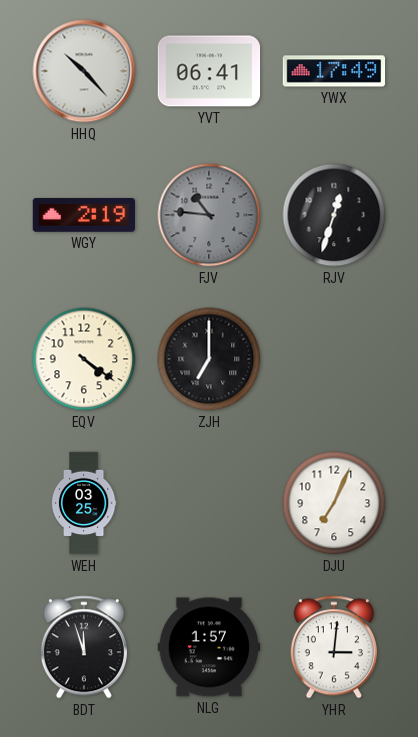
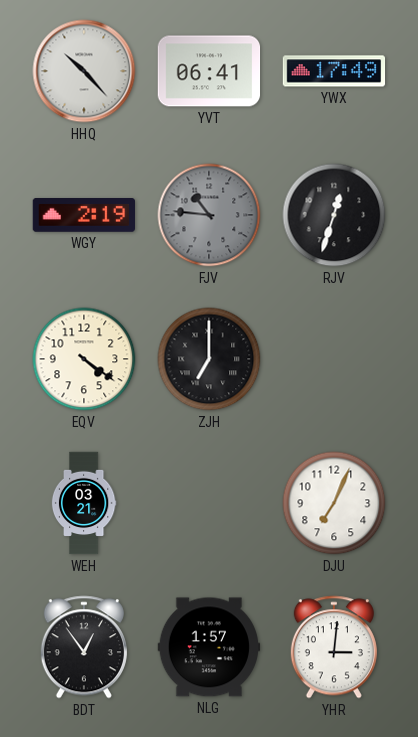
WEH: 03:25 -> 03:21 (84, 503)
BDT: 11:57 -> 12:54 (84, 647)
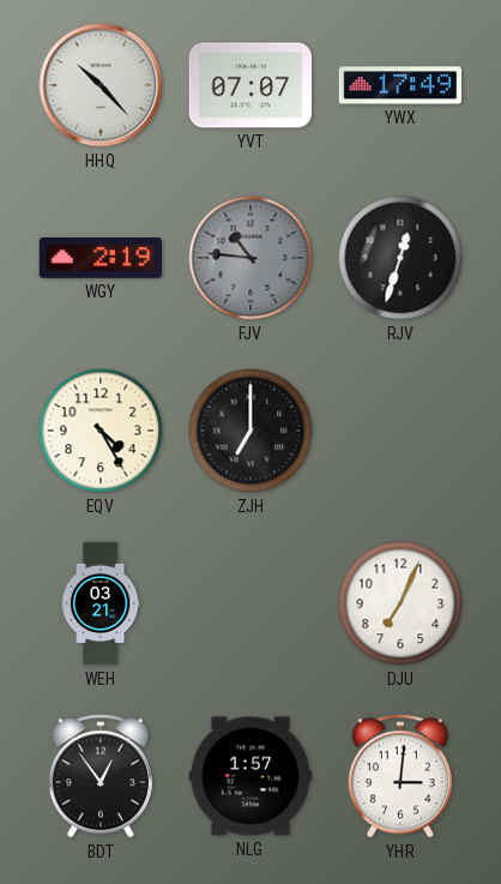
YVT: 06:41 -> 07:07 (251, 85)
EQV: 4:21 -> 4:25 (101, 431)
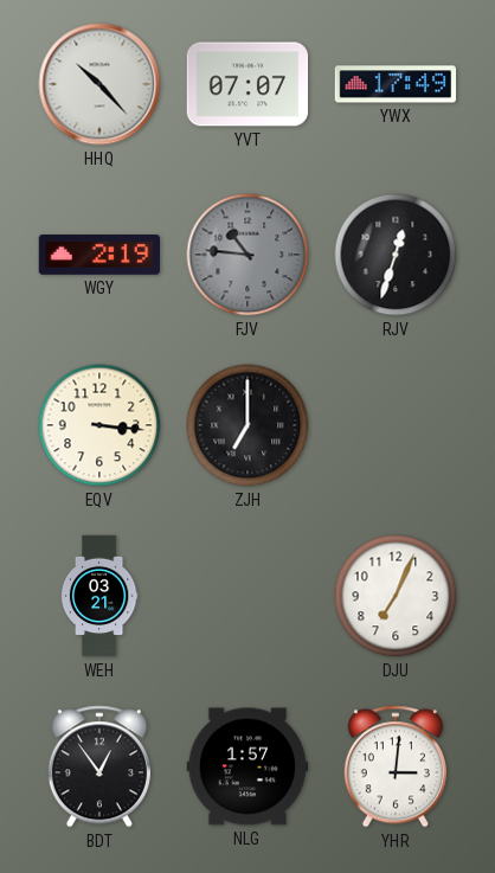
EQV: 4:25 -> 3:16 (99, 425)
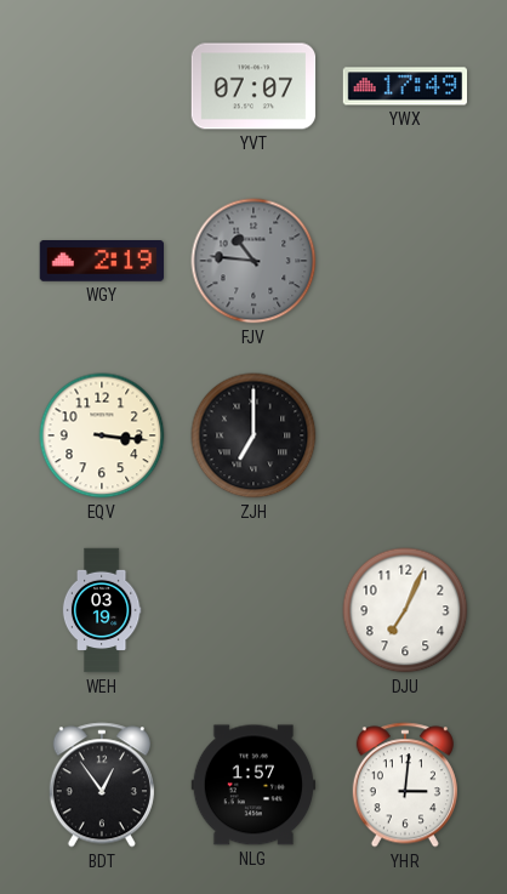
HHQ: 10:23 -> none (99, 84)
RJV: 12:33 -> none (396, 255)
WEH: 03:21 -> 03:19 (102, 610)
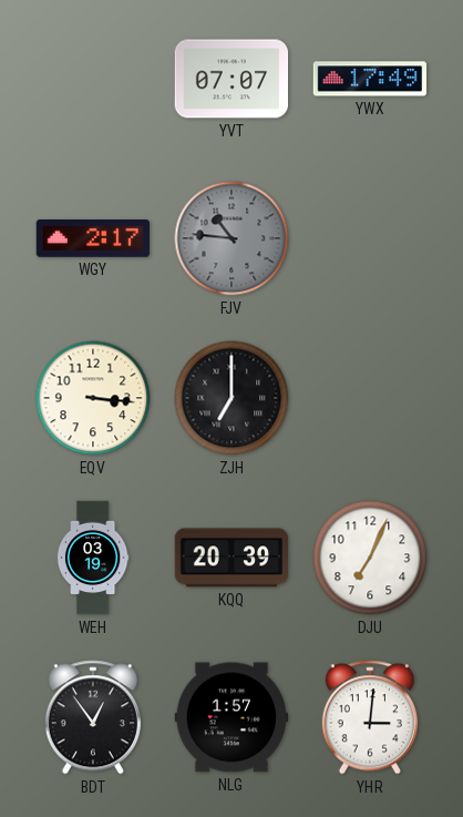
WGY: 2:19 -> 2:17 (93, 239)
KQQ: none -> 20:39 (231, 558)
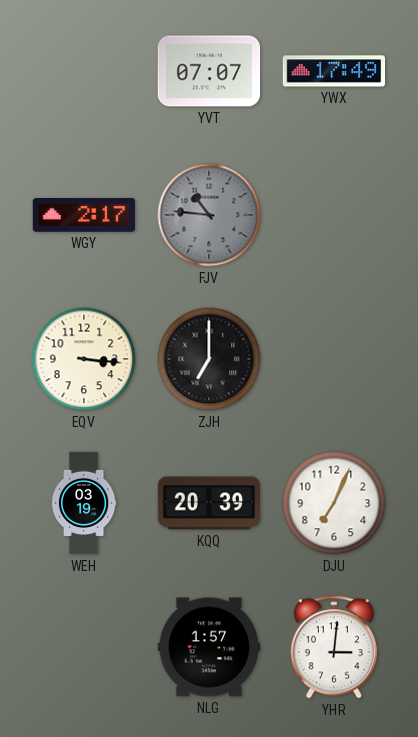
BDT: 12:54 -> none (93, 717)
